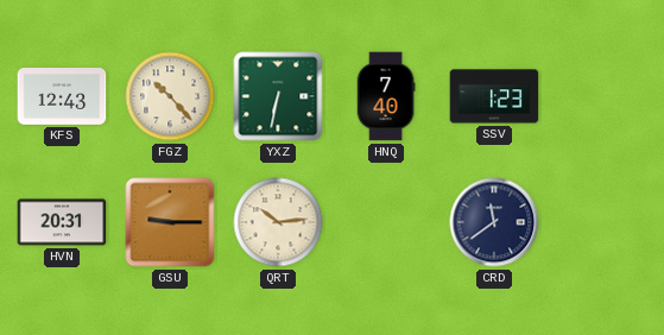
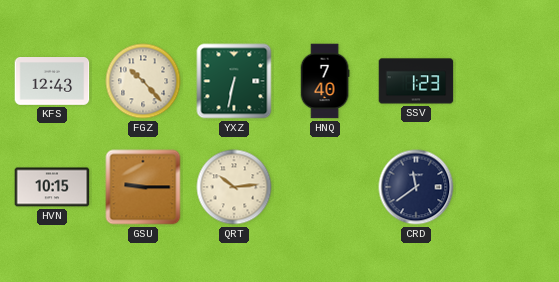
HVN: 20:31 -> 10:15 (52, 187)
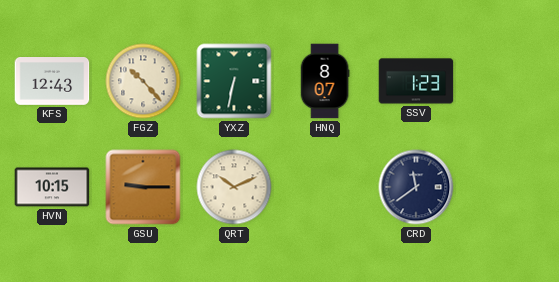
HNQ: 7:40 -> 8:07 (325, 81)
QRT: 10:14 -> 10:11 (234, 187)
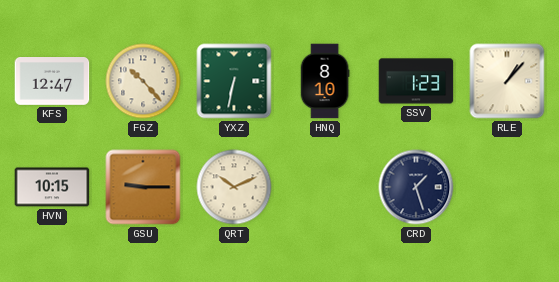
KFS: 12:43 -> 12:47 (52, 82)
HNQ: 8:07 -> 8:10 (325, 81)
RLE: none -> 1:07 (507, 81)
CRD: 11:39 -> 1:27 (416, 187)
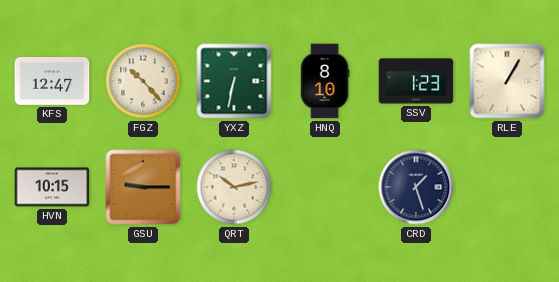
RLE: 1:07 -> 1:05 (507, 81)
QRT: 10:11 -> 10:13 (234, 187)
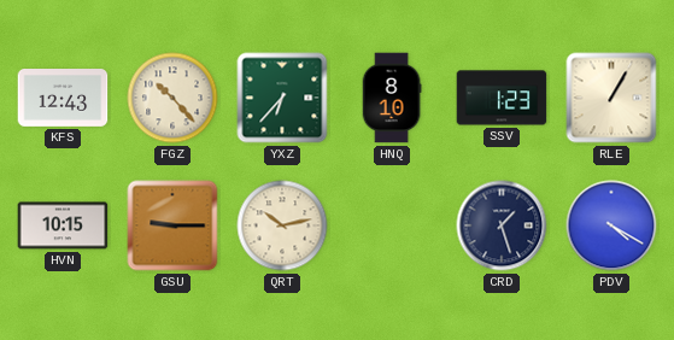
KFS: 12:47 -> 12:43 (63, 99)
YXZ: 6:32 -> 6:37 (282, 98)
PDV: none -> 4:20 (611, 225)
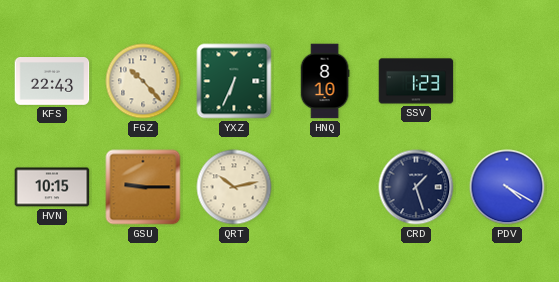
KFS: 12:43 -> 22:43 (52, 82)
YXZ: 6:37 -> 6:34 (234, 81)
RLE: 1:05 -> none (611, 98)
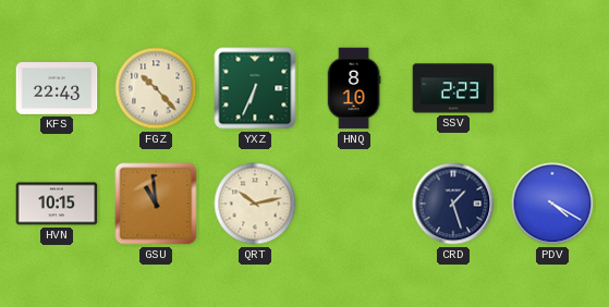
SSV: 1:23 -> 2:23 (453, 88)
GSU: 9:15 -> 10:59 (156, 204)
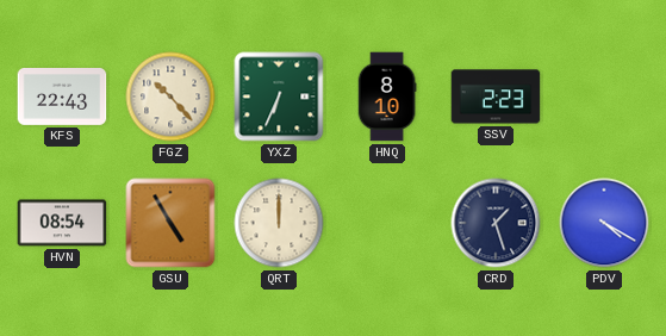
HVN: 10:15 -> 08:54 (62, 223)
GSU: 10:59 -> 4:55 (170, 223)
QRT: 10:13 -> 12:00 (279, 223)
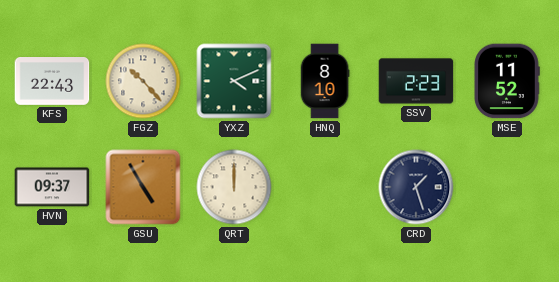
YXZ: 6:34 -> 4:11 (234, 81)
MSE: none -> 11:52 (507, 81)
HVN: 08:54 -> 09:37 (52, 187)
PDV: 4:20 -> none (604, 223)
